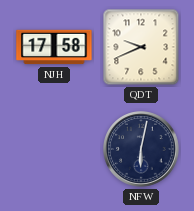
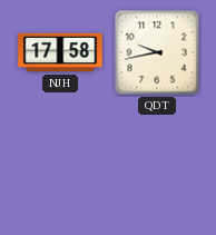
QDT: 9:41 -> 9:43 (157, 52)
NFW: 6:02 -> none (141, 149)
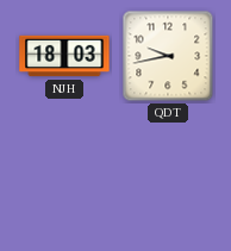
NJH: 17:58 -> 18:03 (64, 56)
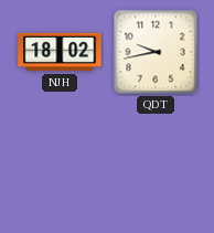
NJH: 18:03 -> 18:02 (60, 52)
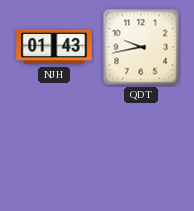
NJH: 18:02 -> 01:43 (54, 47)
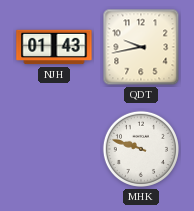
MHK: none -> 9:48 (141, 149)
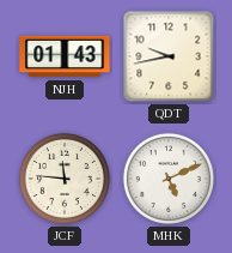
JCF: none -> 11:46 (65, 179)
MHK: 9:48 -> 5:11 (169, 179)
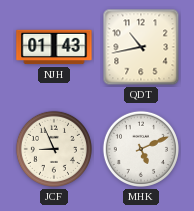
QDT: 9:43 -> 10:43 (141, 47)
JCF: 11:46 -> 8:56 (54, 149)
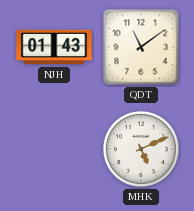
QDT: 10:43 -> 11:09 (141, 47)
JCF: 8:56 -> none (54, 149)
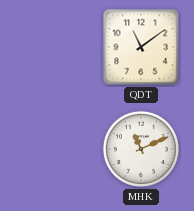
NJH: 01:43 -> none (54, 47)
MHK: 5:11 -> 11:11 (141, 149)
